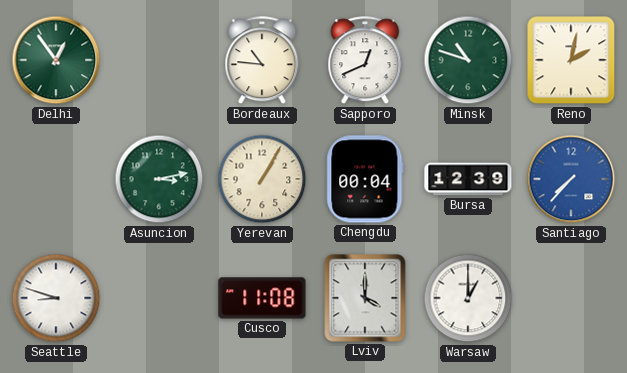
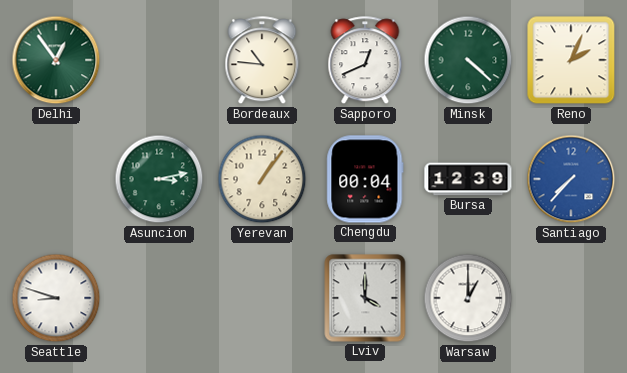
Minsk: 10:48 -> 4:22 (468, 60)
Reno: 2:02 -> 2:04 (571, 60)
Yerevan: 1:05 -> 1:06 (262, 179)
Cusco: 11:08 -> none (262, 298)
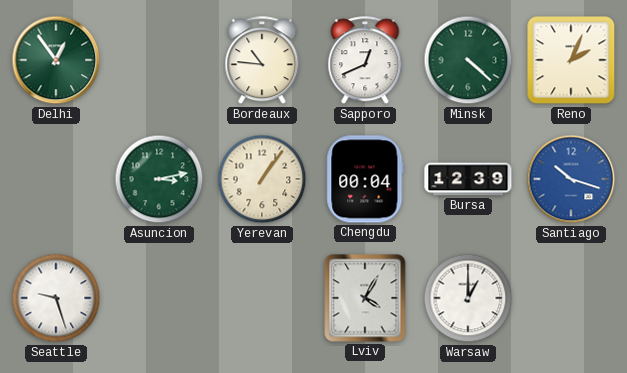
Santiago: 7:37 -> 10:18 (571, 179)
Seattle: 8:48 -> 9:27 (56, 298)
Lviv: 4:00 -> 4:05 (365, 298)
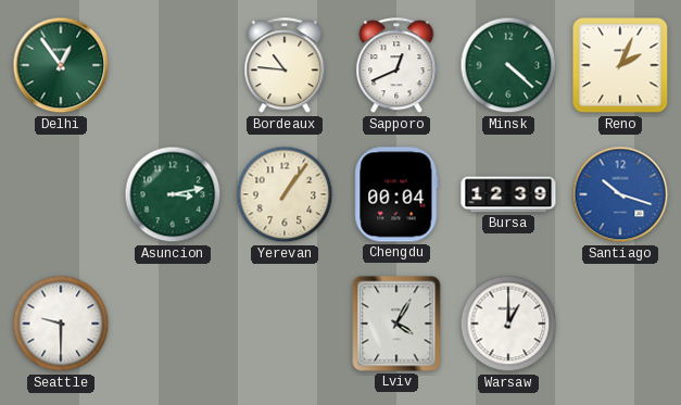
Seattle: 9:27 -> 9:30 (61, 324)
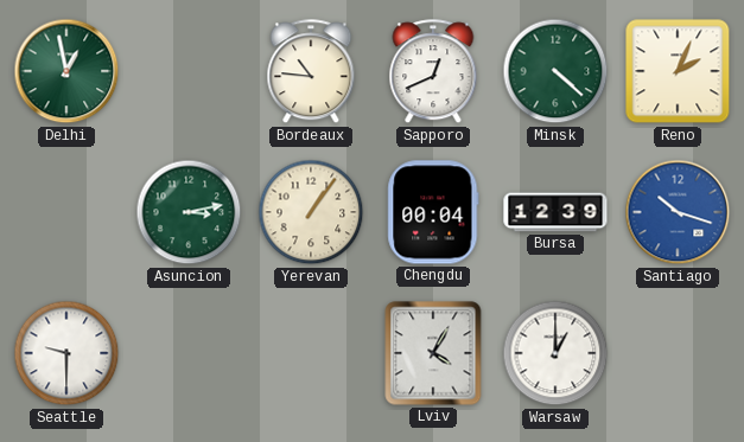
Delhi: 12:54 -> 12:58 (66, 71)
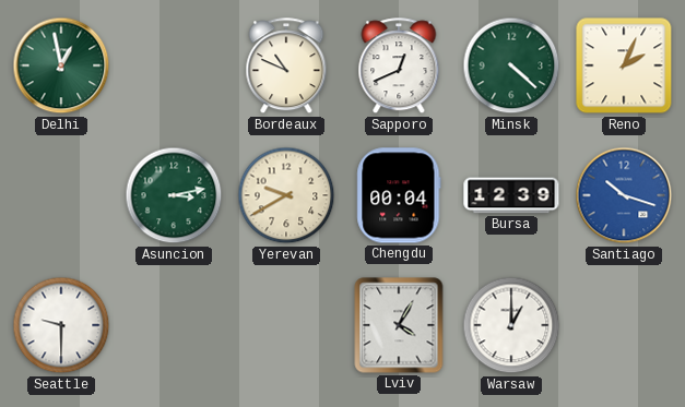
Bordeaux: 10:46 -> 10:49 (286, 67)
Yerevan: 1:06 -> 9:40 (286, 195)
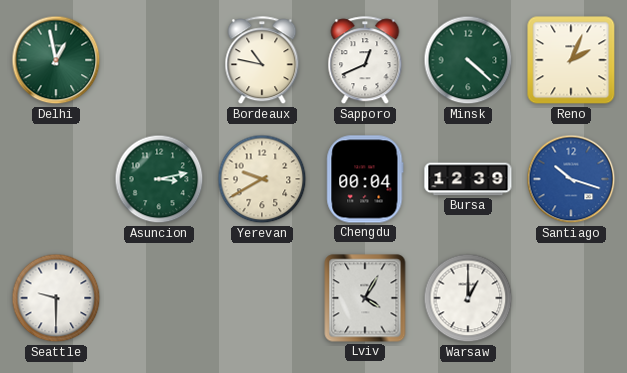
Bordeaux: 10:49 -> 10:47 (262, 61)
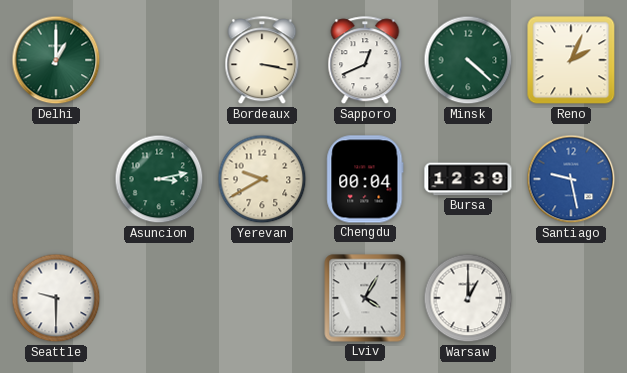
Delhi: 12:58 -> 1:00 (56, 60)
Bordeaux: 10:47 -> 3:17 (262, 61)
Santiago: 10:18 -> 9:28 (571, 179)
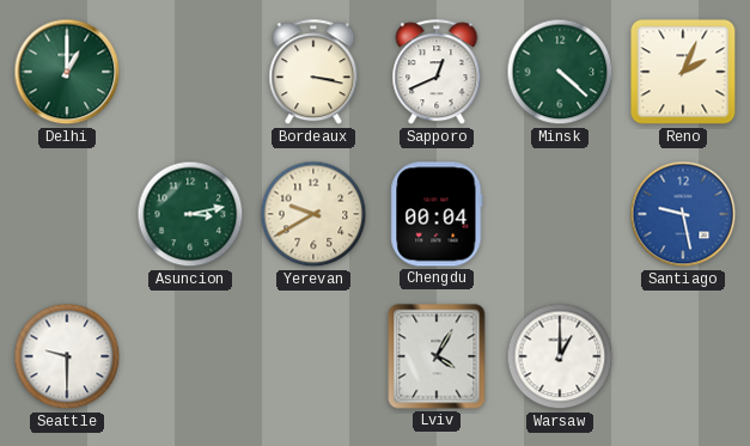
Bursa: 12:39 -> none (468, 179)
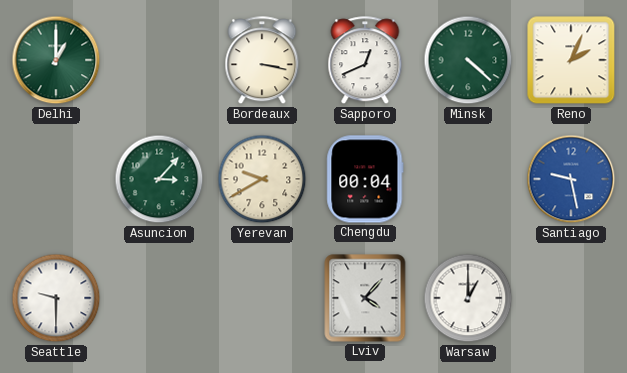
Asuncion: 3:13 -> 3:07 (159, 179)
Lviv: 4:05 -> 4:07 (365, 298)
